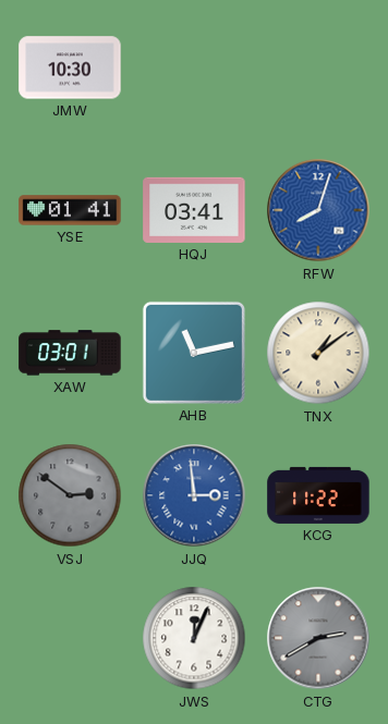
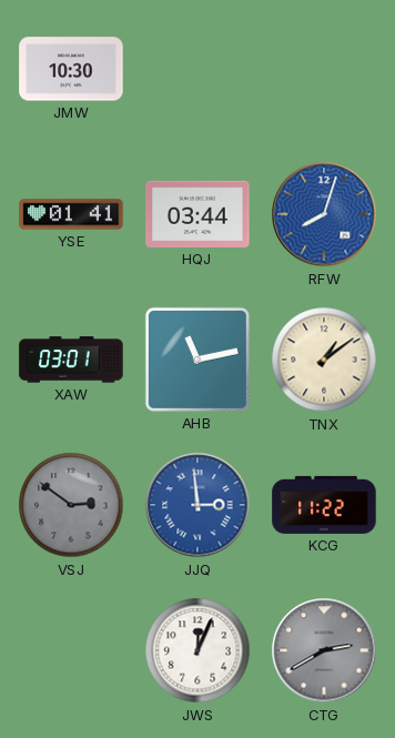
HQJ: 03:41 -> 03:44 (197, 214)
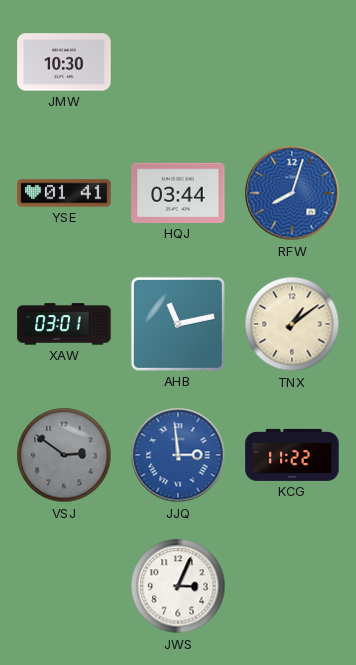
JWS: 12:04 -> 3:04 (178, 586)
CTG: 2:40 -> none (324, 650)
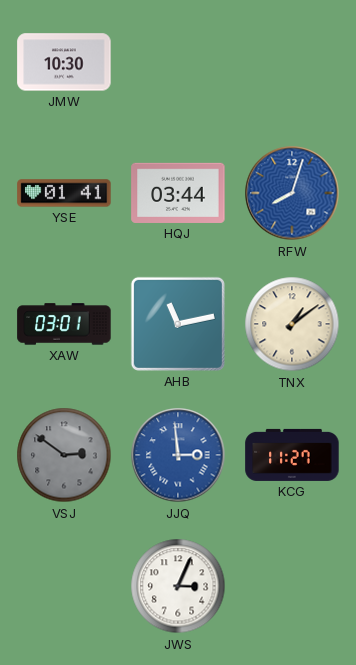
KCG: 11:22 -> 11:27 (292, 455)
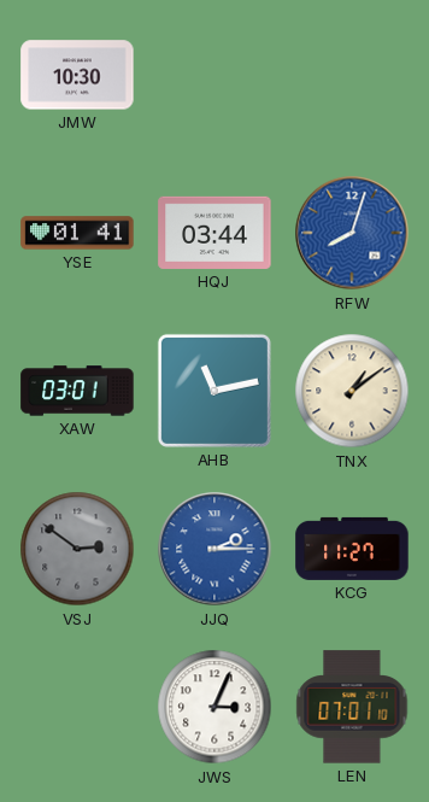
JJQ: 2:59 -> 2:15 (214, 549)
LEN: none -> 07:01 (352, 707)
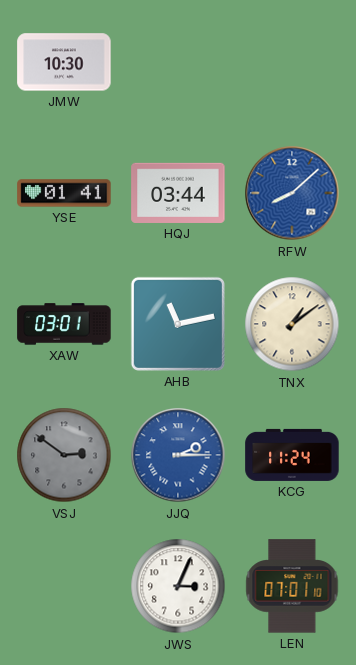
RFW: 8:03 -> 8:08 (292, 193)
KCG: 11:27 -> 11:24 (292, 455)
